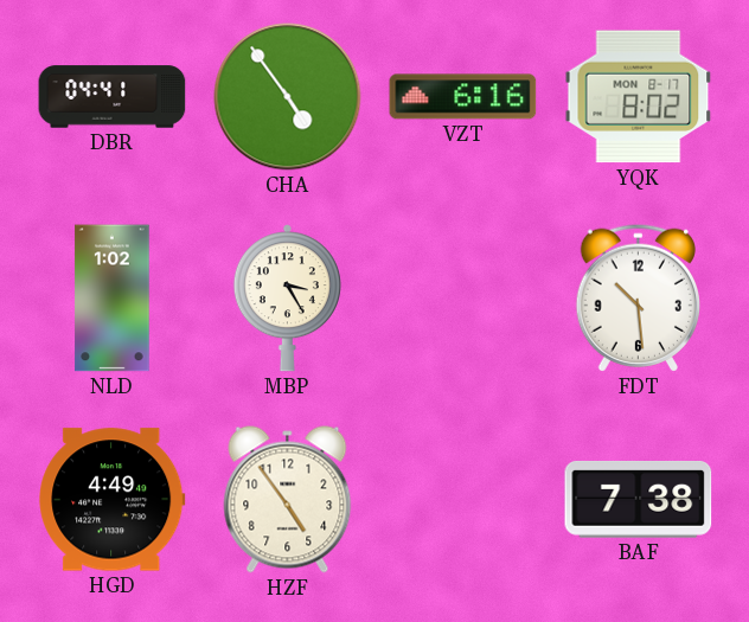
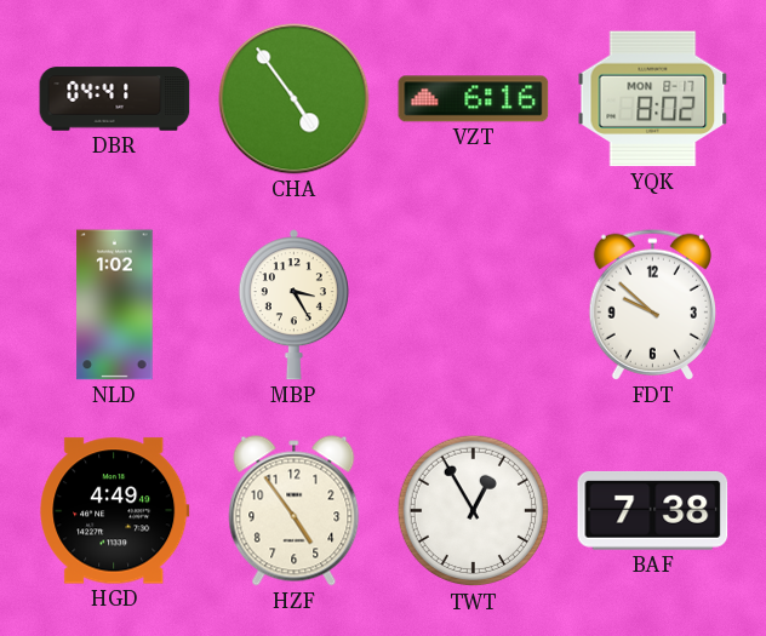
FDT: 10:29 -> 9:52 (652, 304)
TWT: none -> 12:55 (474, 511)
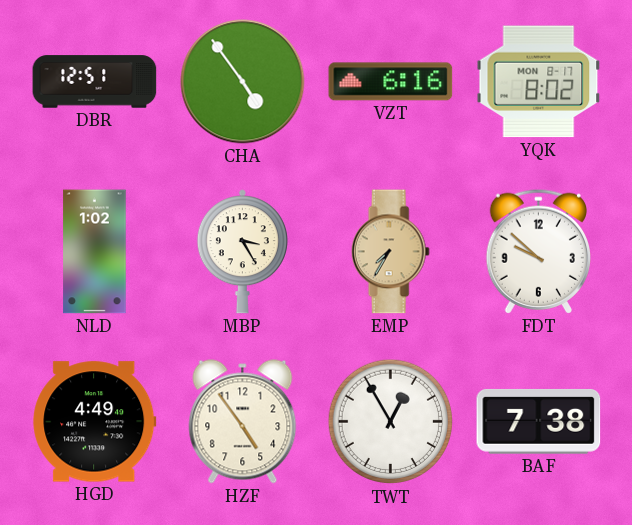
DBR: 04:41 -> 12:51 (95, 82)
EMP: none -> 7:35 (390, 252)
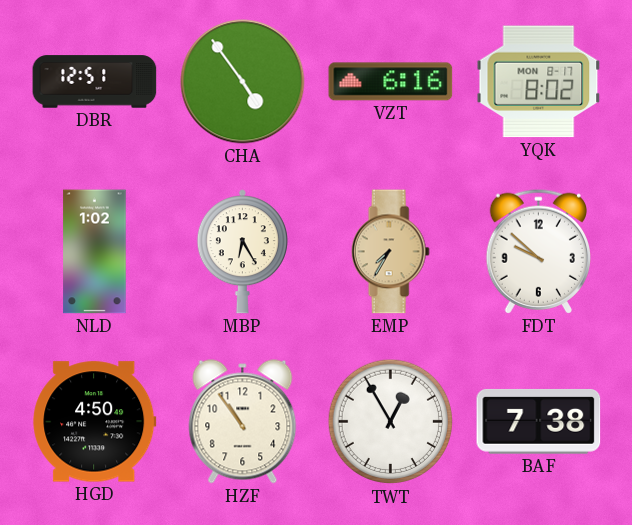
MBP: 3:25 -> 6:25 (242, 252)
HGD: 4:49 -> 4:50 (95, 422)
HZF: 4:54 -> 10:54 (243, 422)
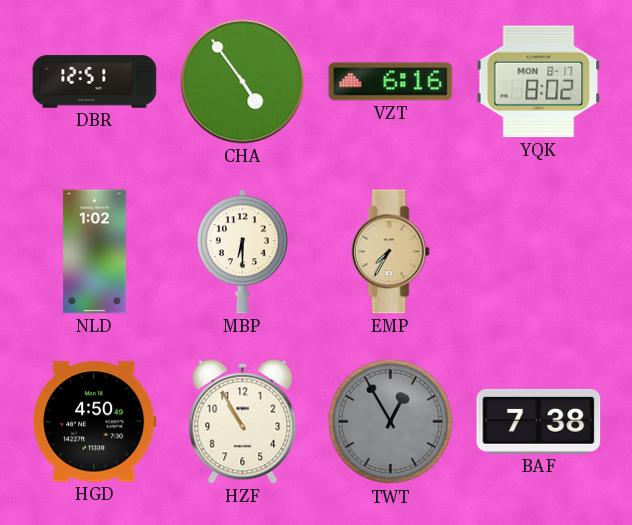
MBP: 6:25 -> 6:30 (242, 252)
FDT: 9:52 -> none (538, 251)
HZF: 10:54 -> 10:55 (243, 422)
TWT dial: white -> grey (391, 422)
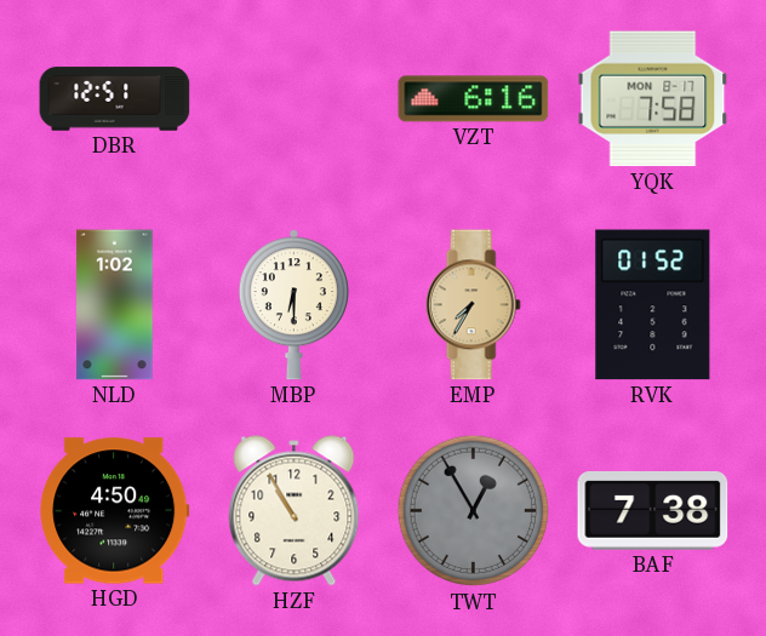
CHA: 4:54 -> none (243, 82)
YQK: 8:02 -> 7:58 (653, 99)
RVK: none -> 01:52 (653, 305)
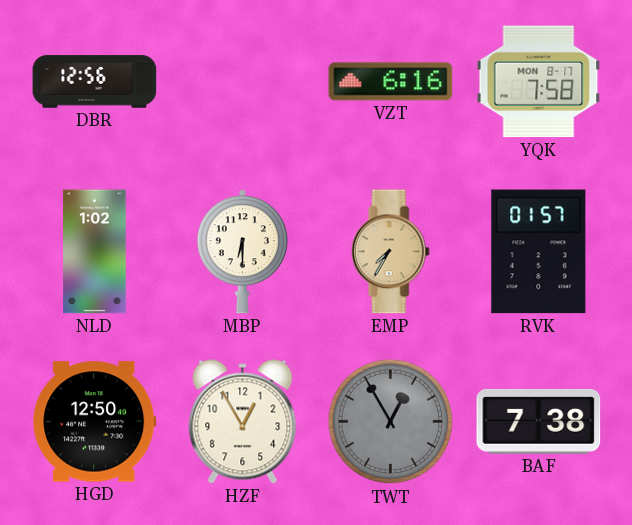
DBR: 12:51 -> 12:56 (95, 82)
RVK: 01:52 -> 01:57 (539, 252)
HGD: 4:50 -> 12:50 (95, 422)
HZF: 10:55 -> 12:55 (243, 422)
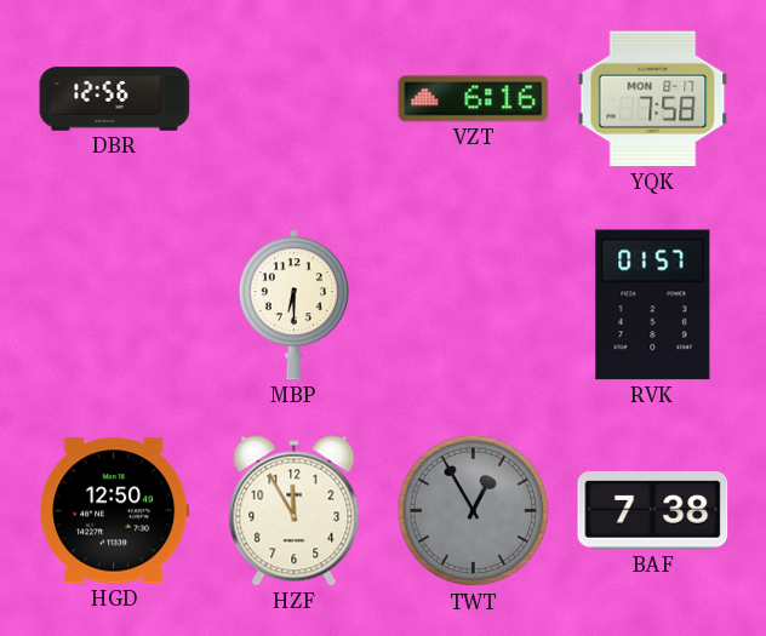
NLD: 1:02 -> none (95, 252)
EMP: 7:35 -> none (390, 252)
HZF: 12:55 -> 11:55 (295, 511)
